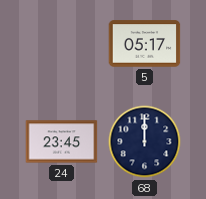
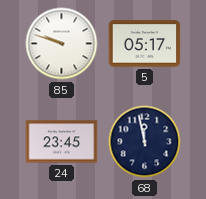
85: none -> 9:48 (62, 44)
68: 12:00 -> 11:58 (145, 142)
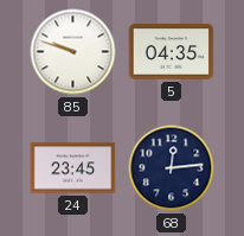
5: 05:17 -> 04:35 (172, 52)
68: 11:58 -> 12:14 (172, 168)
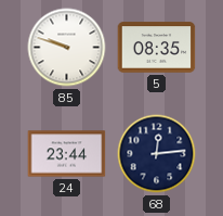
5: 04:35 -> 08:35 (157, 48)
24: 23:45 -> 23:44 (67, 154)
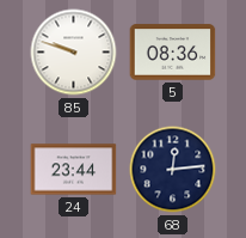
5: 08:35 -> 08:36 (173, 53)
